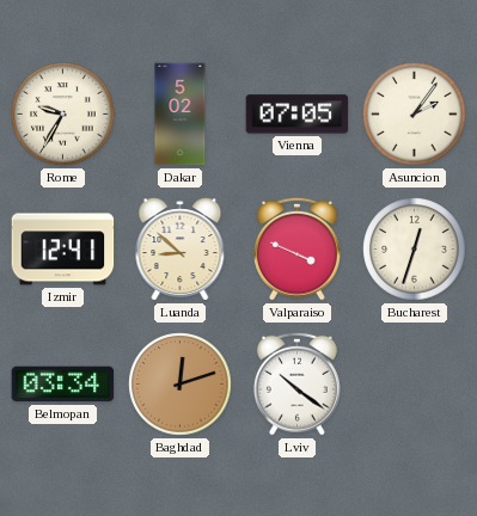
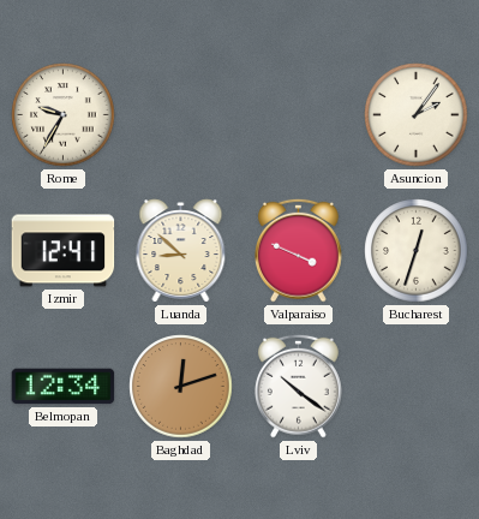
Dakar: 5:02 -> none (181, 115)
Vienna: 07:05 -> none (298, 115)
Belmopan: 03:34 -> 12:34 (64, 387)
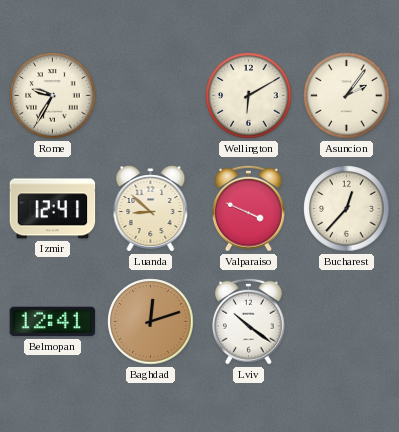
Wellington: none -> 6:10 (249, 96)
Bucharest: 12:33 -> 12:37 (347, 209)
Belmopan: 12:34 -> 12:41 (53, 322)
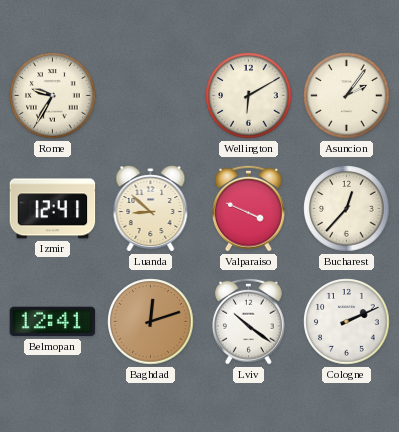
Cologne: none -> 2:11 (347, 322)
